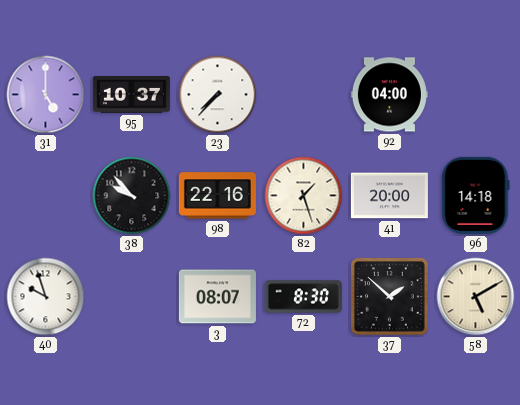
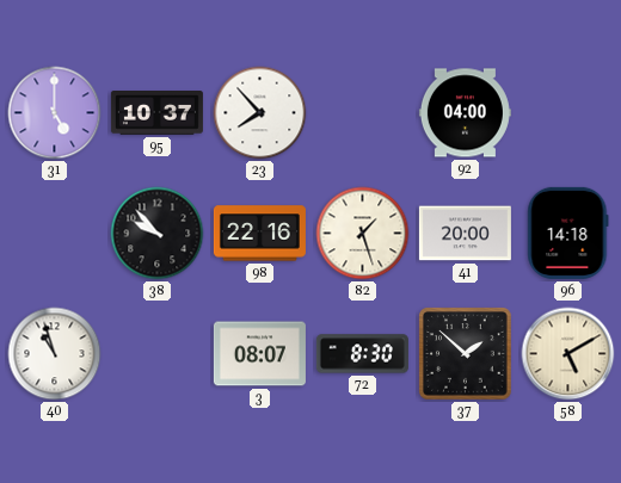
23: 7:37 -> 7:53 (260, 113)
40: 9:57 -> 10:57 (55, 354)
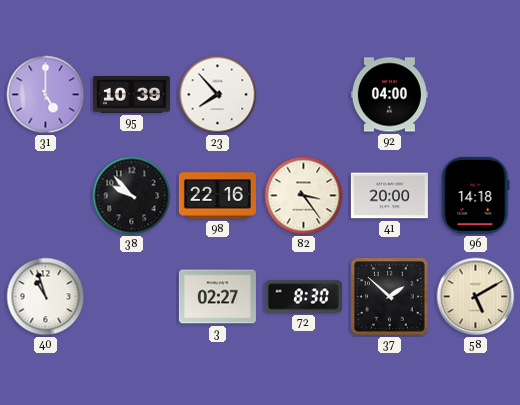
95: 10:37 -> 10:39 (131, 95)
82: 1:27 -> 3:24 (304, 196)
3: 08:07 -> 02:27 (217, 297)
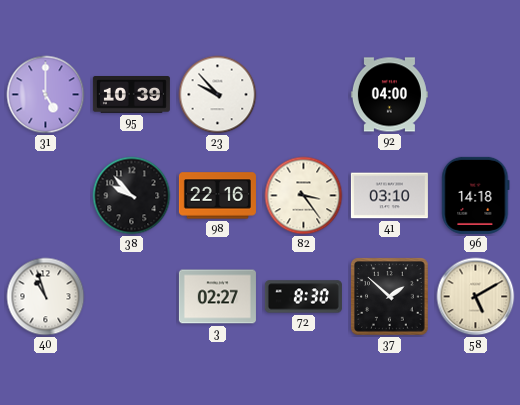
23: 7:53 -> 9:53 (218, 95)
41: 20:00 -> 03:10 (389, 196)
